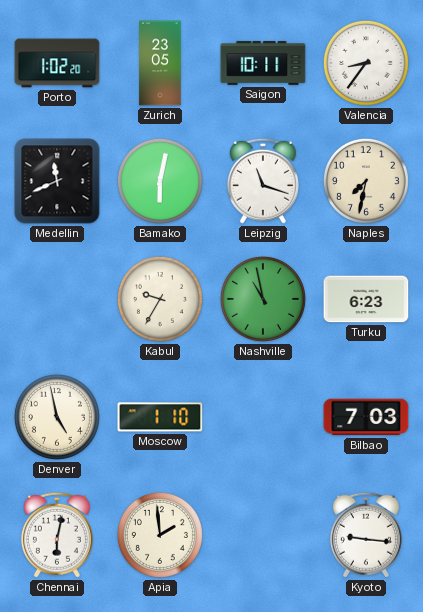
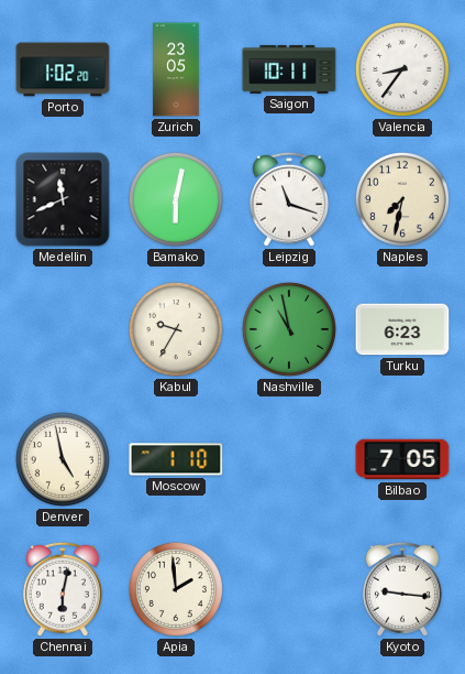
Bilbao: 7:03 -> 7:05 (402, 459)
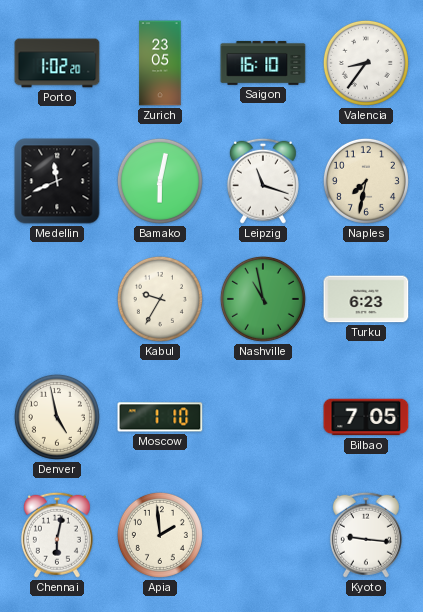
Saigon: 10:11 -> 16:10 (263, 63)
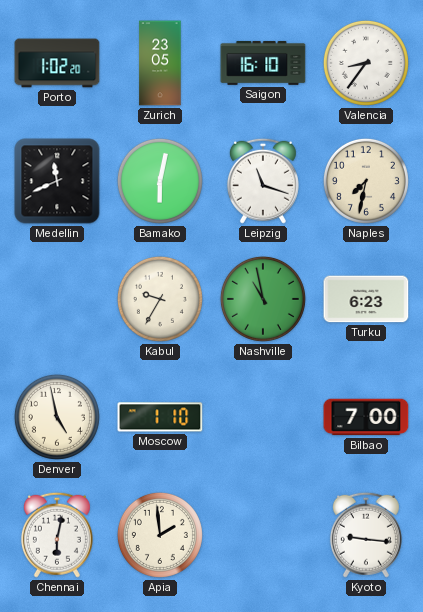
Bilbao: 7:05 -> 7:00 (366, 417)
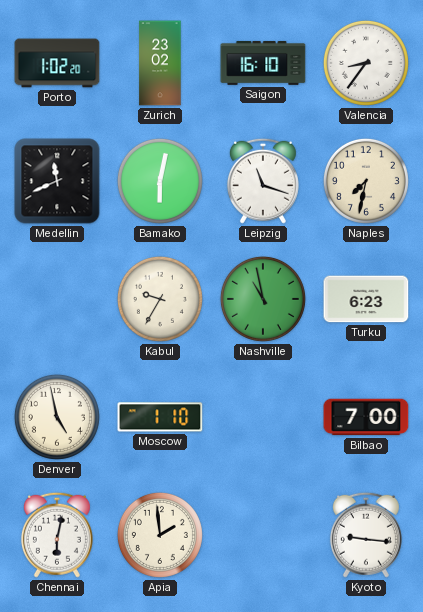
Zurich: 23:05 -> 23:02 (160, 63)
